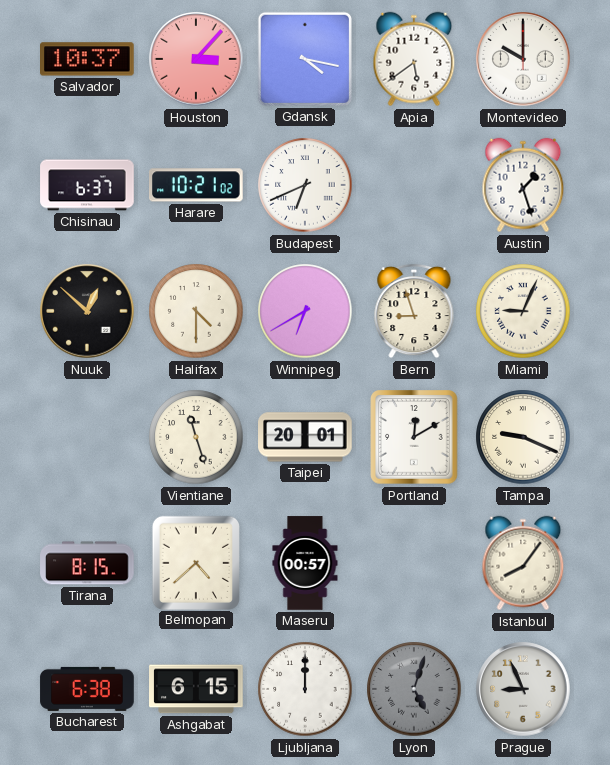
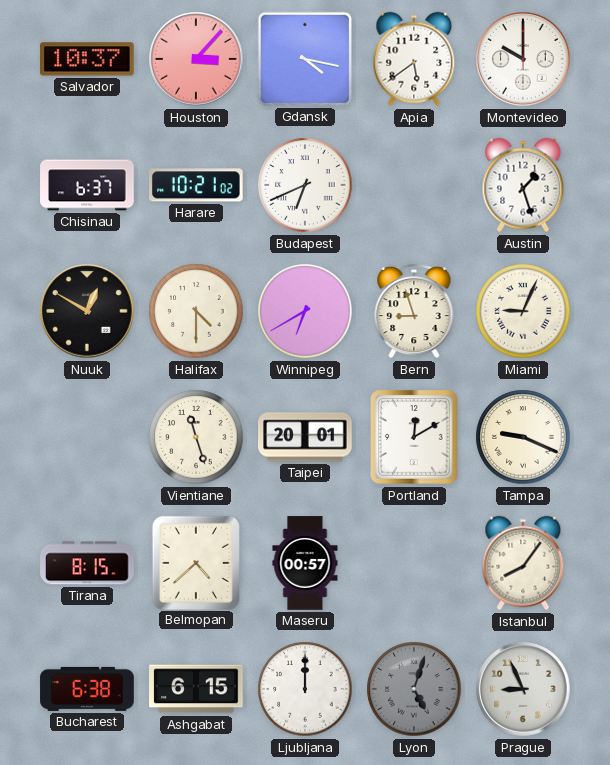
Nuuk: 12:52 -> 12:50 (87, 311)
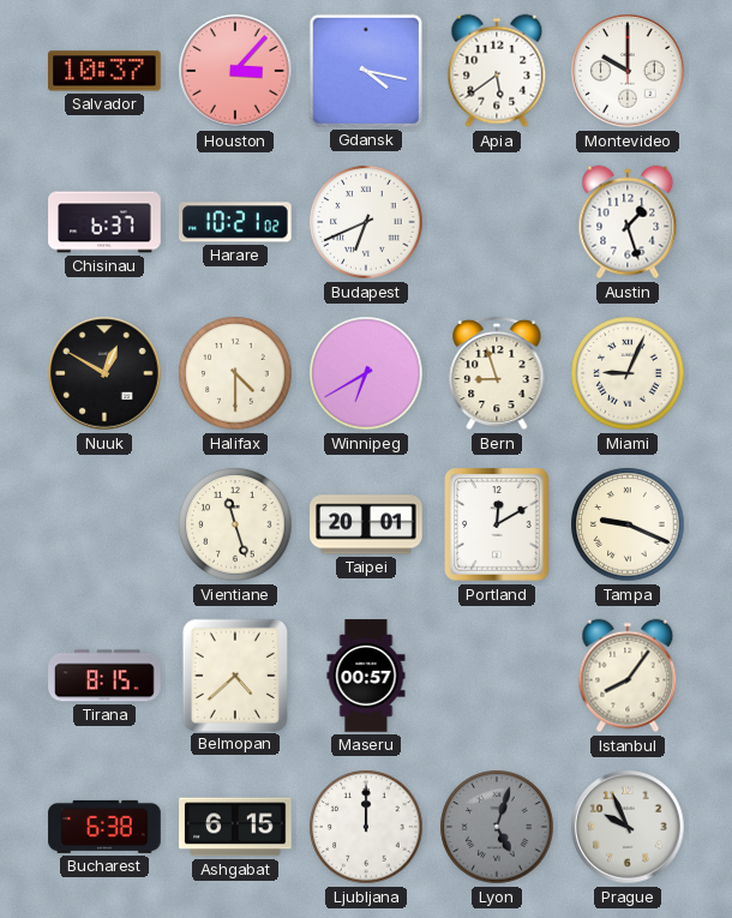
Prague: 8:56 -> 9:56 (628, 827)
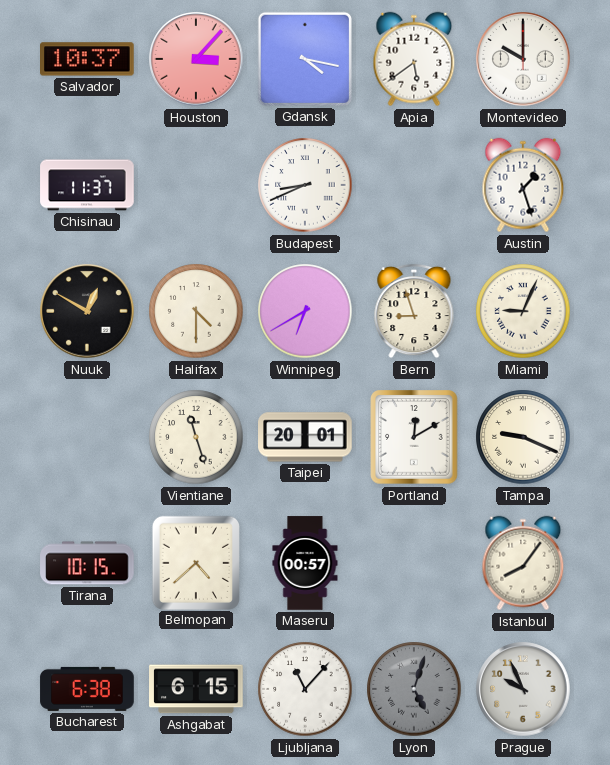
Chisinau: 6:37 -> 11:37 (87, 185)
Harare: 10:21 -> none (236, 222)
Budapest: 6:41 -> 8:41 (305, 185)
Tirana: 8:15 -> 10:15 (87, 563)
Ljubljana: 12:00 -> 11:07 (305, 689)
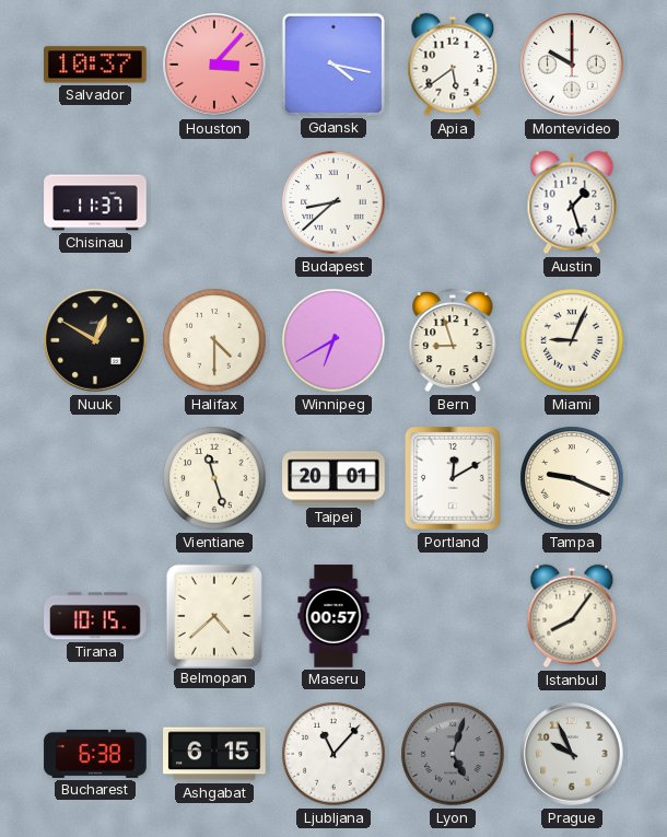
Budapest: 8:41 -> 8:38 (333, 202)
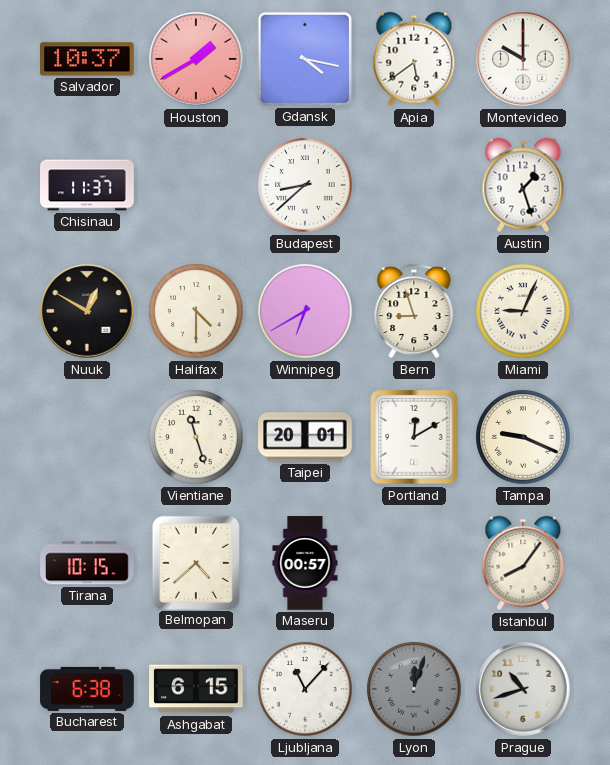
Houston: 3:07 -> 1:40 (196, 59)
Lyon: 5:03 -> 12:03 (414, 689)
Prague: 9:56 -> 10:42 (523, 689)
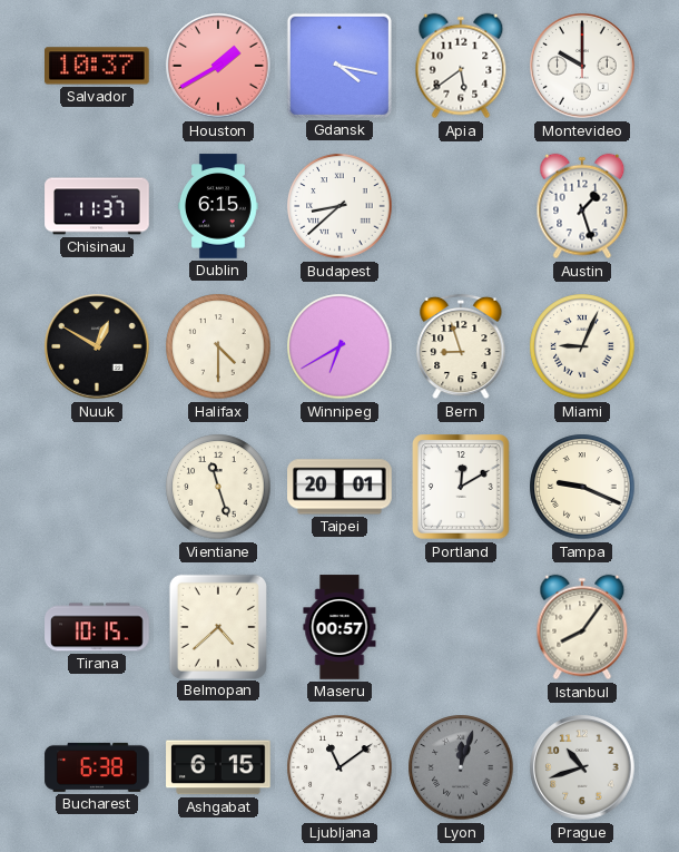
Dublin: none -> 6:15 (218, 206)
Ljubljana: 11:07 -> 11:09 (339, 767)
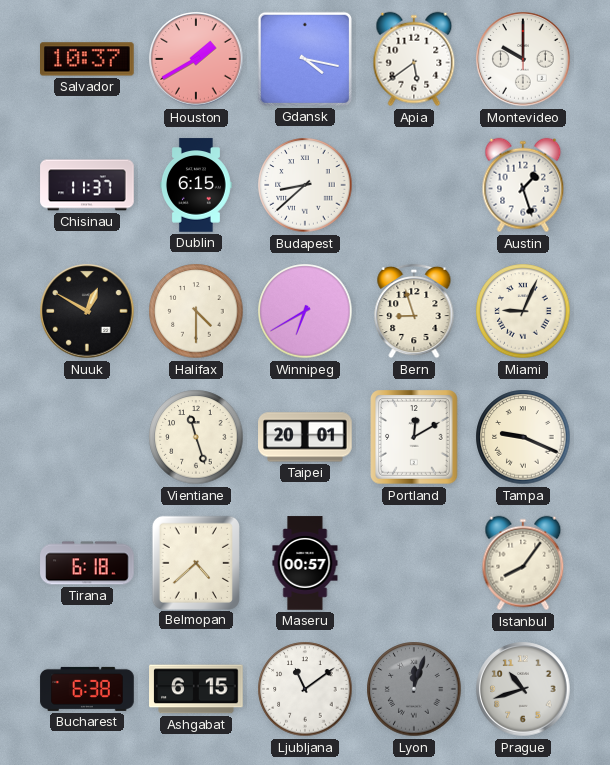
Tirana: 10:15 -> 6:18 (87, 563)
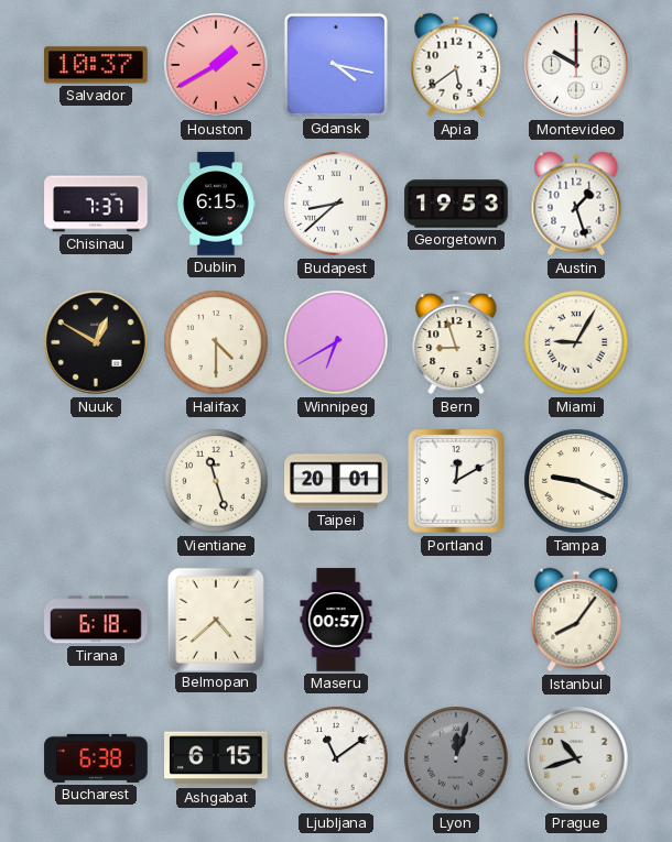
Chisinau: 11:37 -> 7:37 (96, 204)
Georgetown: none -> 19:53 (456, 204)
Miami: 9:04 -> 9:05 (576, 342)
